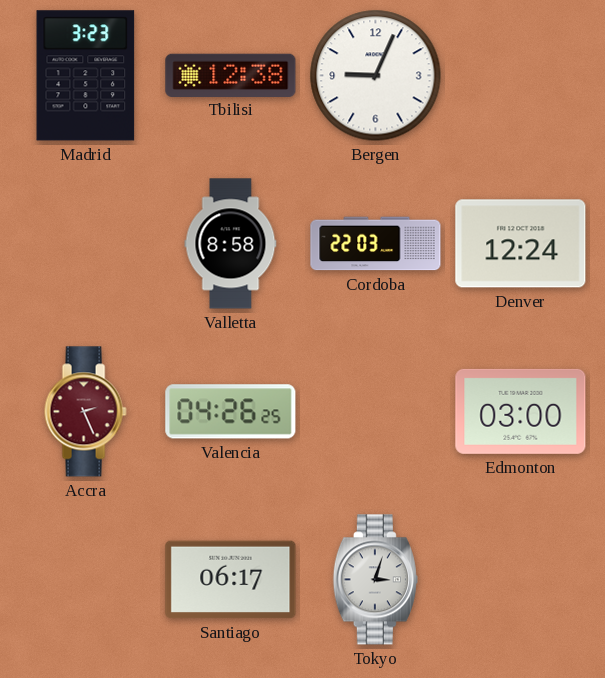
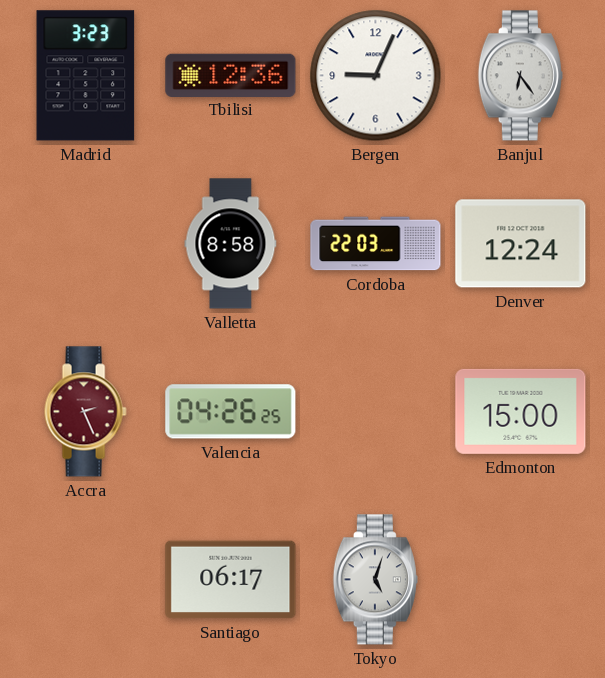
Tbilisi: 12:38 -> 12:36 (231, 75)
Banjul: none -> 6:24 (520, 76)
Edmonton: 03:00 -> 15:00 (521, 411)
Tokyo: 3:03 -> 5:03 (375, 580)
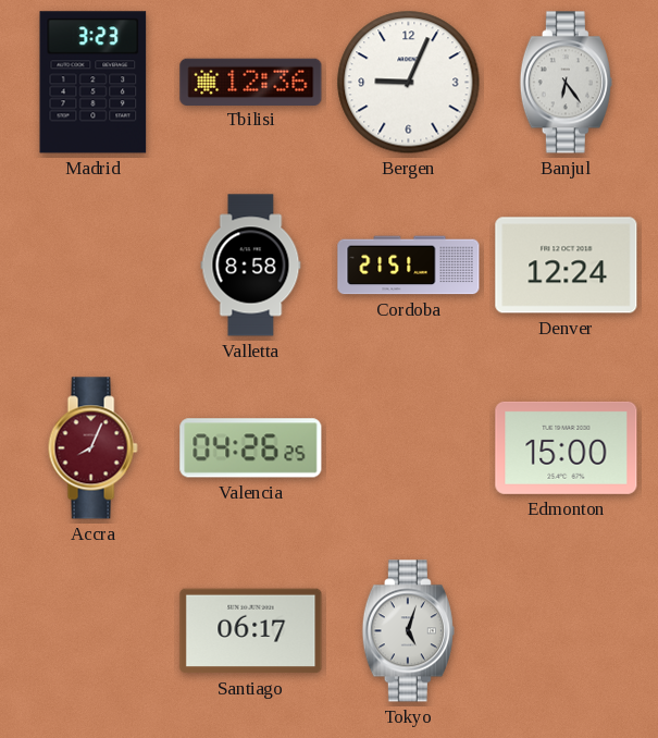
Cordoba: 22:03 -> 21:51 (409, 266)
Accra: 2:26 -> 8:04 (92, 448)
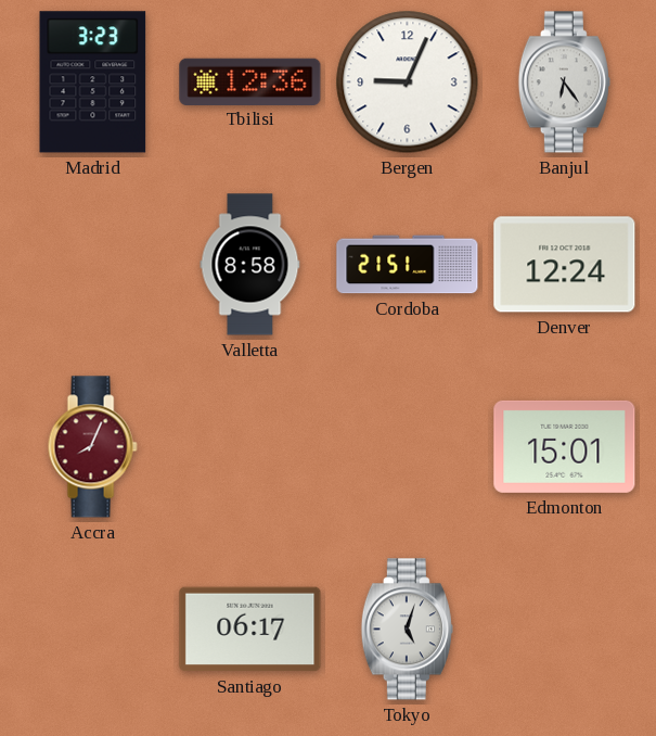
Valencia: 04:26 -> none (251, 448)
Edmonton: 15:00 -> 15:01 (565, 446)
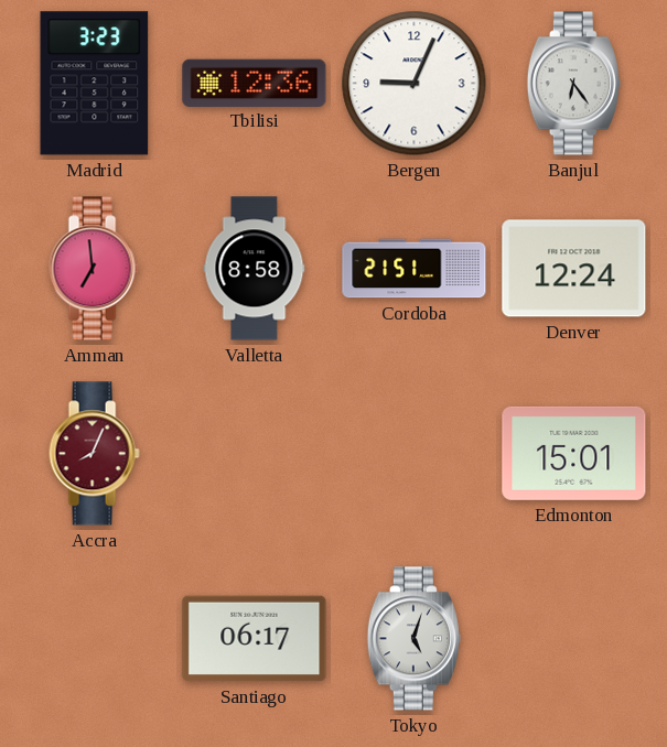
Amman: none -> 6:59 (94, 269)
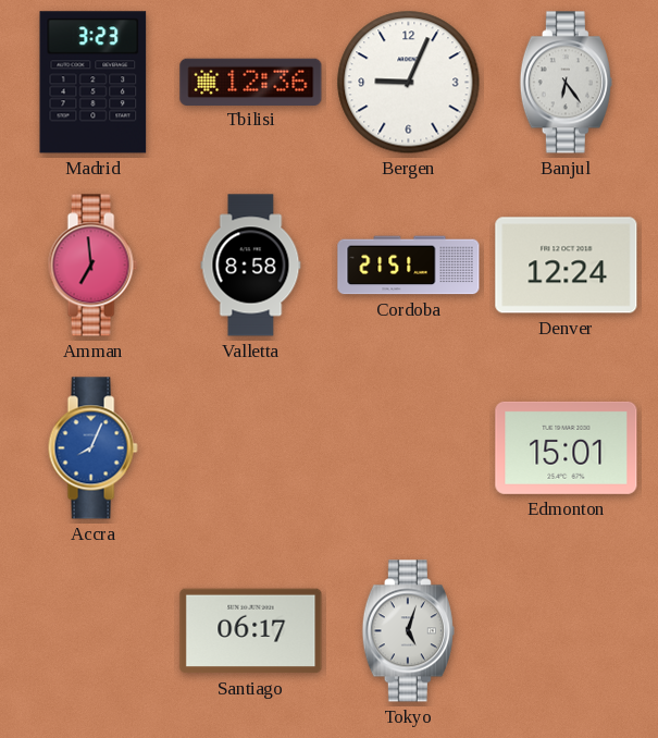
Accra dial: burgundy -> blue (92, 448)
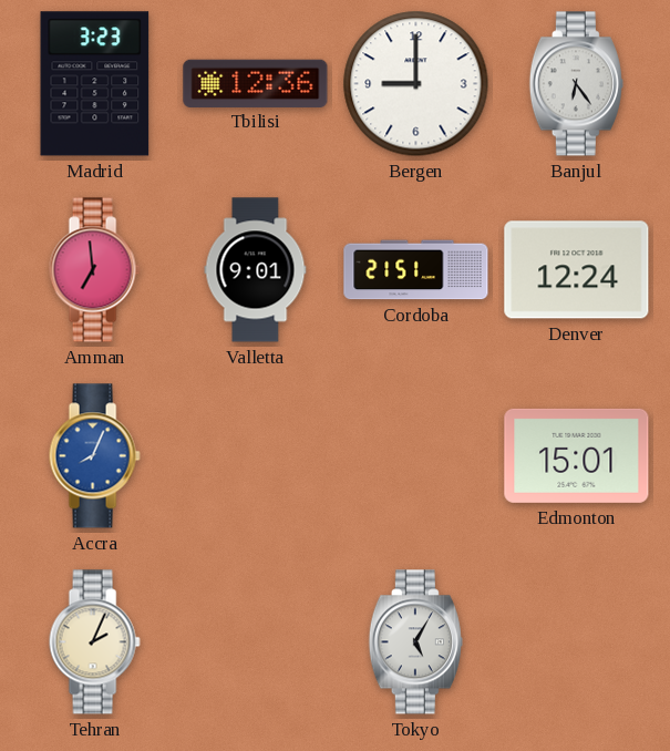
Bergen: 9:04 -> 9:00 (416, 84)
Valletta: 8:58 -> 9:01 (256, 270)
Tehran: none -> 2:04 (94, 642)
Santiago: 06:17 -> none (251, 631)
Tokyo: 5:03 -> 5:05 (415, 642)
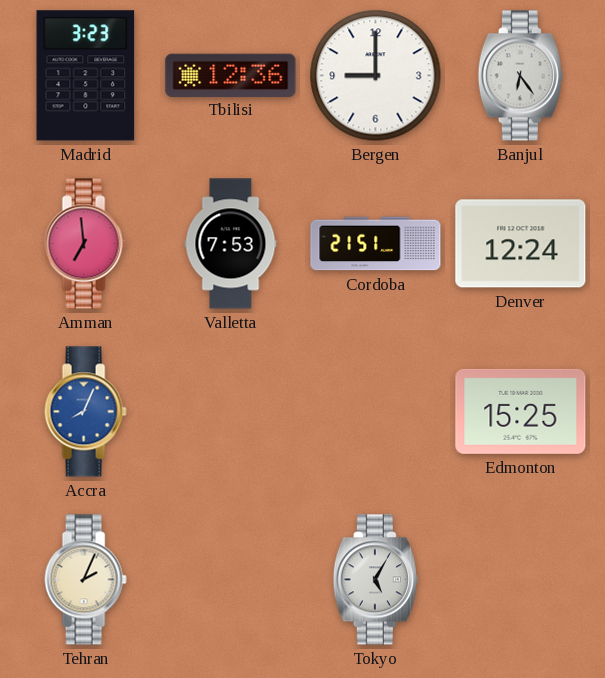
Valletta: 9:01 -> 7:53 (231, 244)
Edmonton: 15:01 -> 15:25 (521, 411)
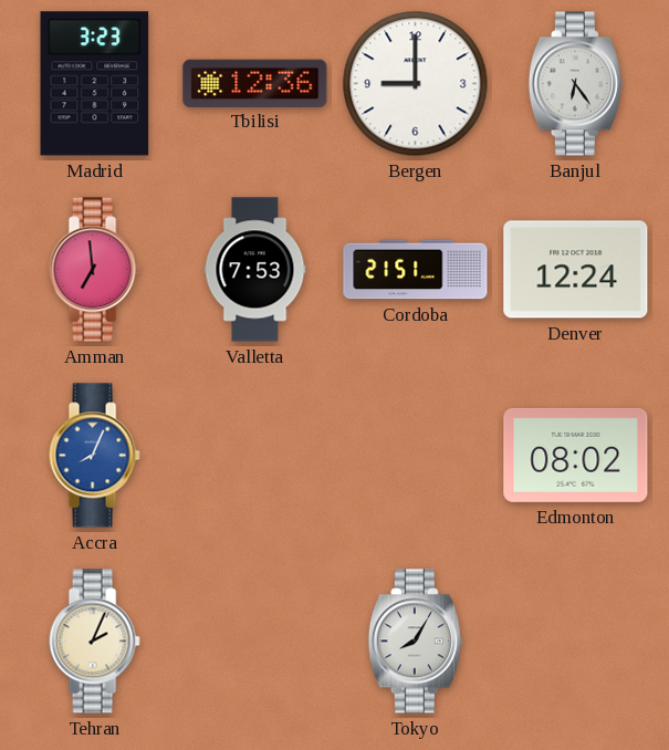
Edmonton: 15:25 -> 08:02 (576, 455)
Tokyo: 5:05 -> 8:05 (415, 642)
